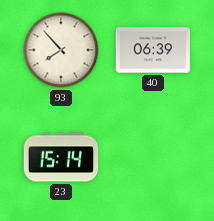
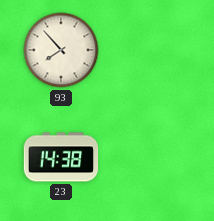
40: 06:39 -> none (153, 50)
23: 15:14 -> 14:38 (61, 157)
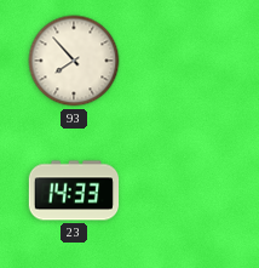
23: 14:38 -> 14:33 (74, 190)
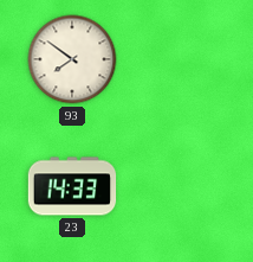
93: 7:53 -> 7:51 (72, 59)
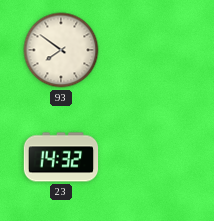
23: 14:33 -> 14:32 (61, 157)
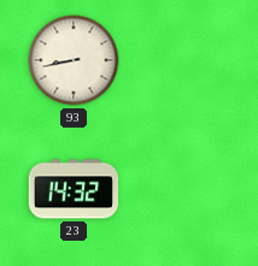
93: 7:51 -> 8:43 (74, 60)
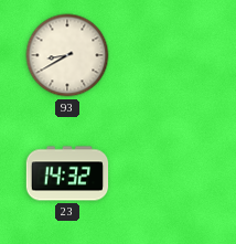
93: 8:43 -> 8:40 (67, 55)
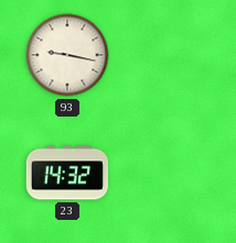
93: 8:40 -> 9:17 (67, 55)
